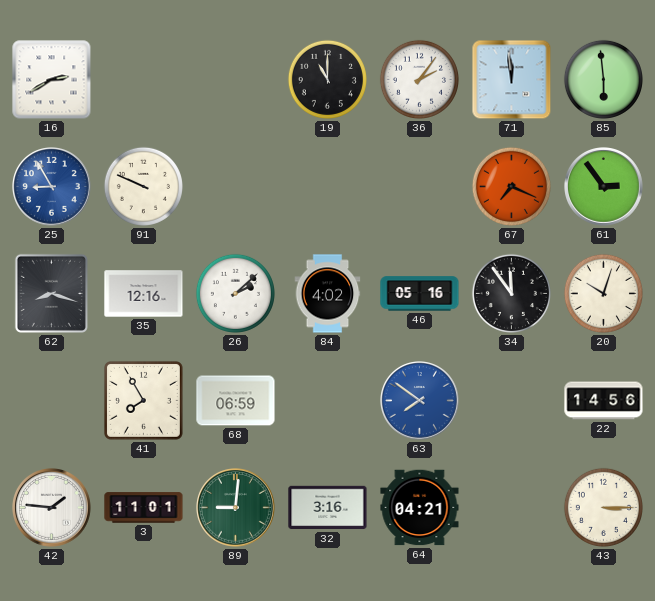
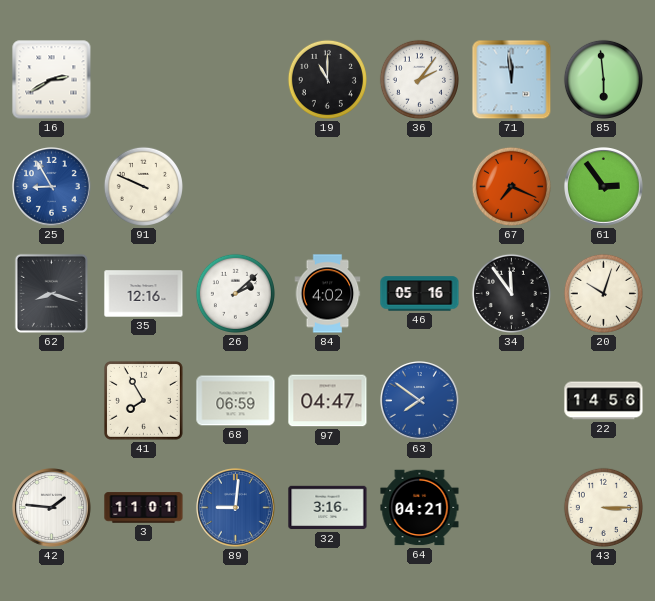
97: none -> 04:47 (328, 401)
89 dial: green -> blue (236, 508)
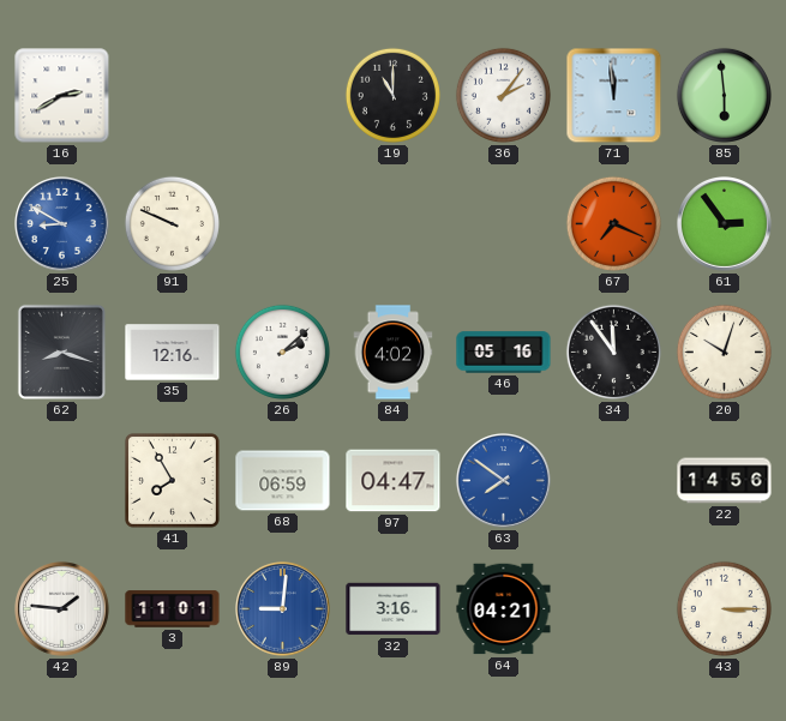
25: 8:55 -> 8:50 (62, 224)
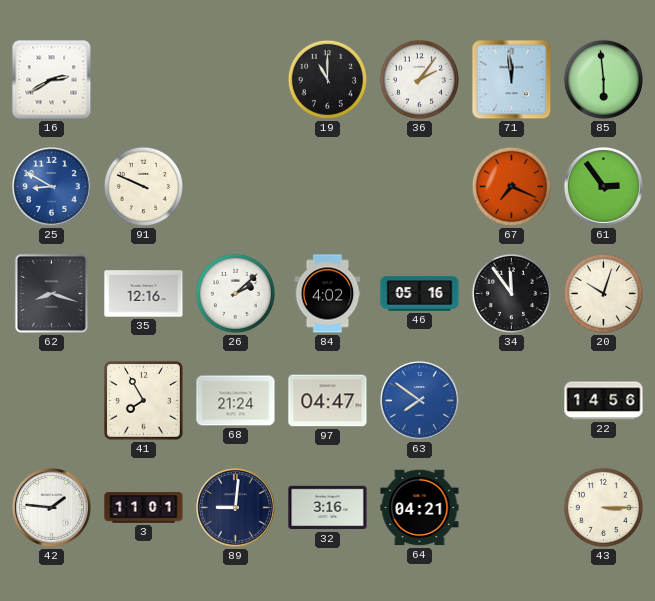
68: 06:59 -> 21:24 (236, 401)
89 dial: blue -> navy (236, 508)
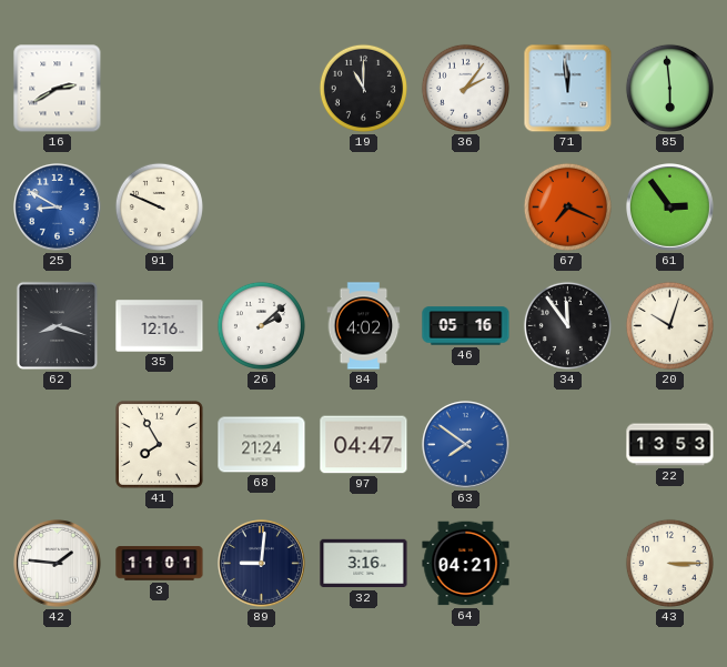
22: 14:56 -> 13:53 (670, 445)
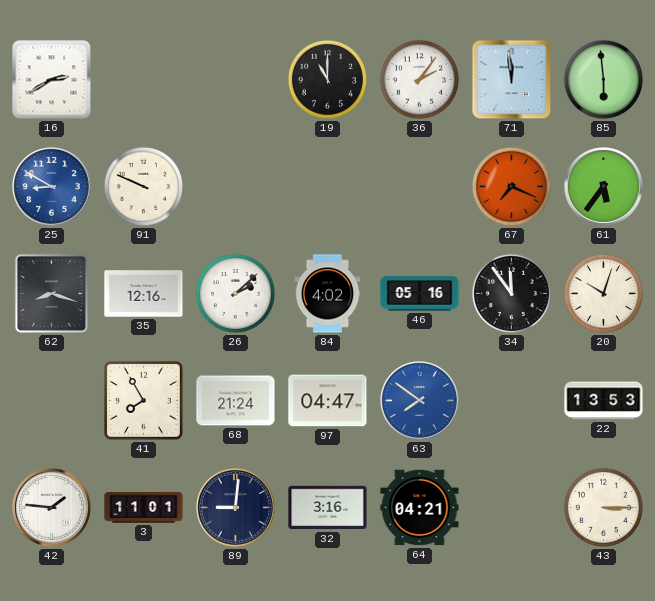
61: 2:54 -> 5:36 (604, 187)
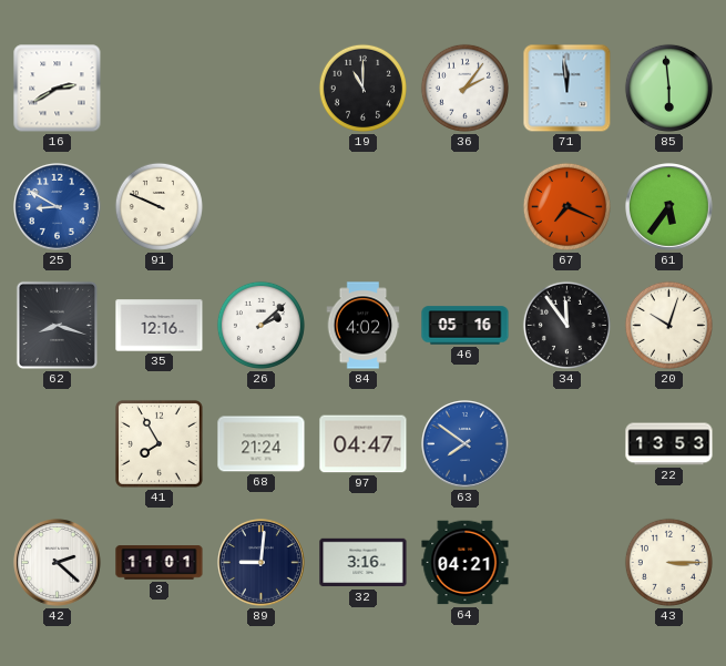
42: 1:46 -> 2:22 (58, 563)
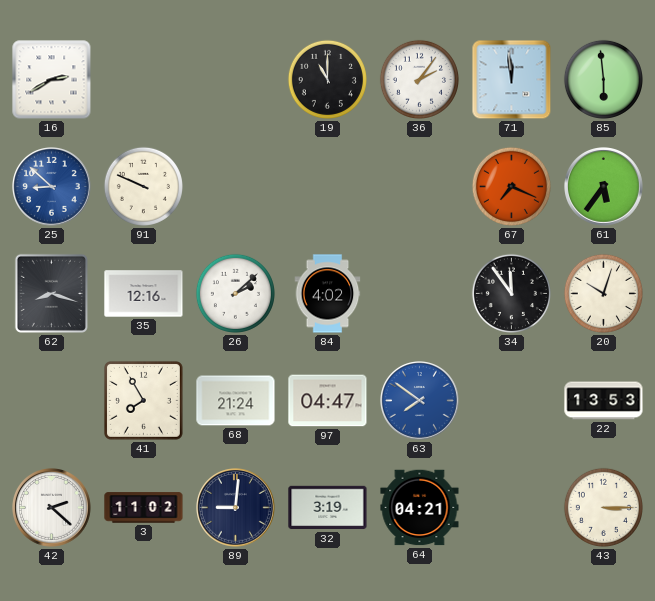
25: 8:50 -> 8:52 (52, 187)
46: 05:16 -> none (466, 326)
3: 11:01 -> 11:02 (144, 508)
32: 3:16 -> 3:19 (328, 508)
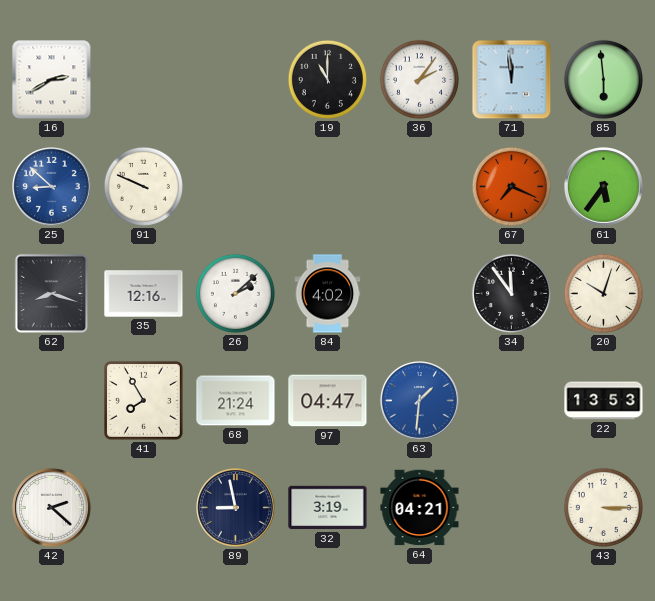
63: 7:51 -> 1:31 (420, 401)
3: 11:02 -> none (144, 508)
89: 9:01 -> 8:58 (236, 508)
